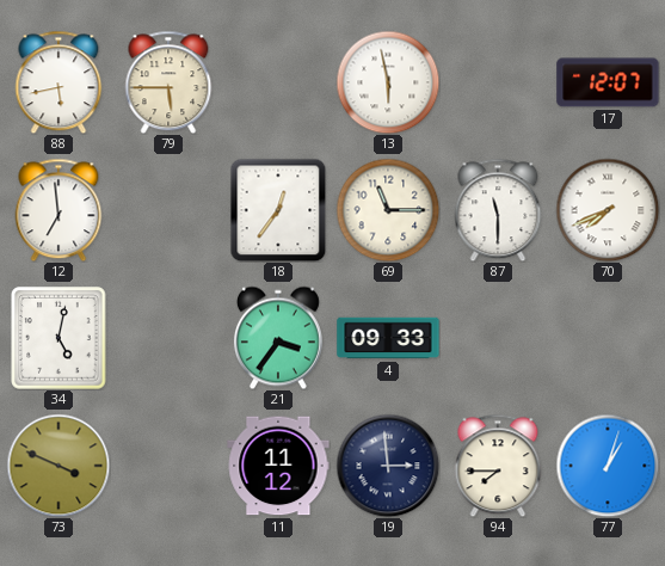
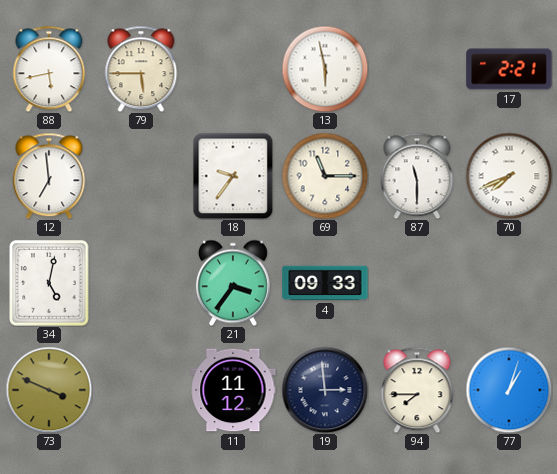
17: 12:07 -> 2:21 (509, 69)
18: 12:36 -> 9:36 (233, 176)
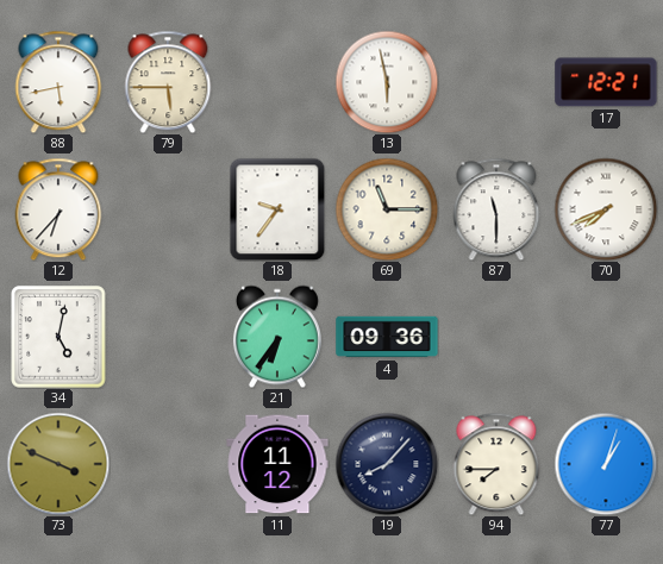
17: 2:21 -> 12:21 (606, 82)
12: 6:59 -> 6:37 (58, 209)
21: 3:36 -> 6:36 (277, 337)
4: 09:33 -> 09:36 (387, 337)
19: 2:59 -> 8:07 (387, 464)
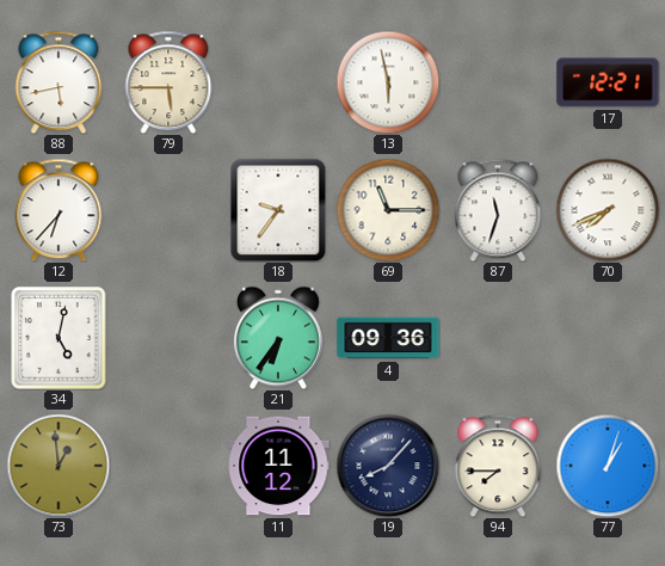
87: 11:30 -> 11:33 (498, 210)
73: 3:49 -> 12:59 (59, 466)
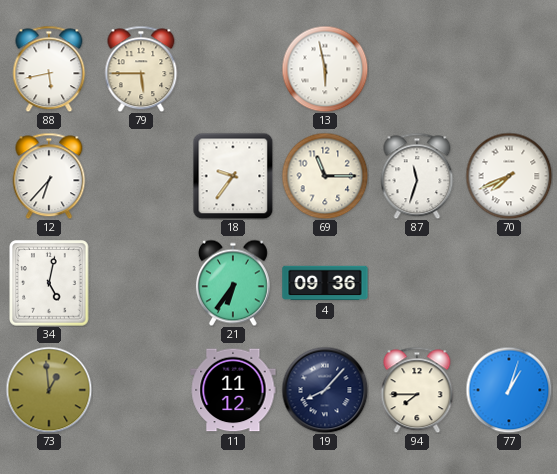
17: 12:21 -> none (608, 82)
